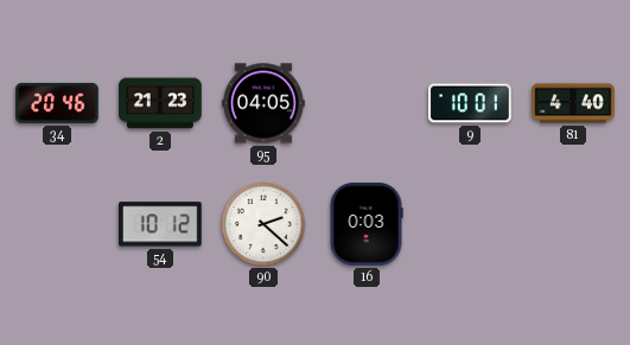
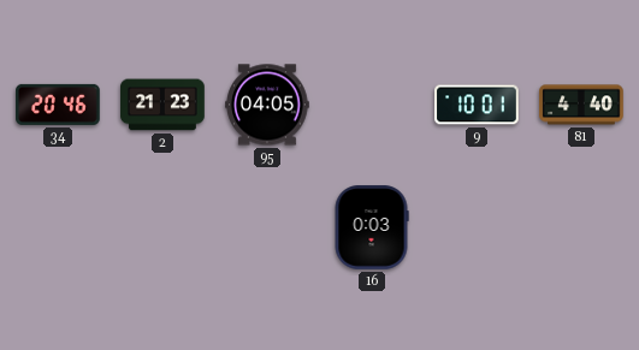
54: 10:12 -> none (161, 224)
90: 2:22 -> none (263, 224)
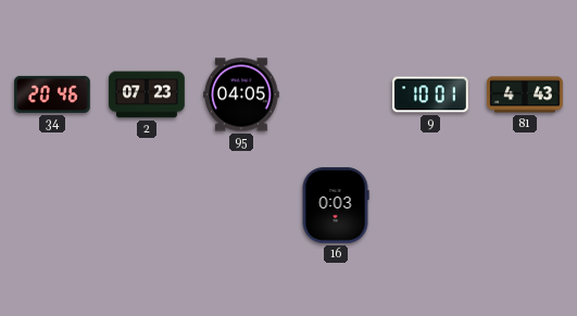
2: 21:23 -> 07:23 (147, 94)
81: 4:40 -> 4:43 (525, 94)
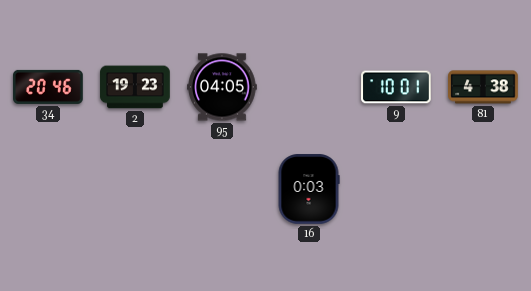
2: 07:23 -> 19:23 (135, 87)
81: 4:43 -> 4:38 (483, 87)
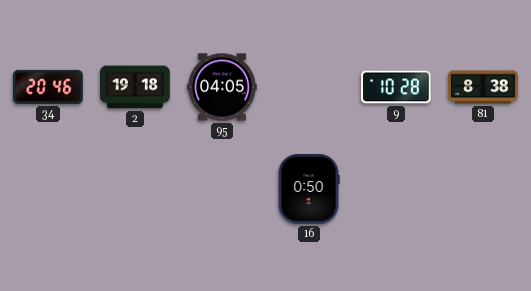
2: 19:23 -> 19:18 (135, 87)
9: 10:01 -> 10:28 (396, 87)
81: 4:38 -> 8:38 (483, 87)
16: 0:03 -> 0:50 (309, 189)
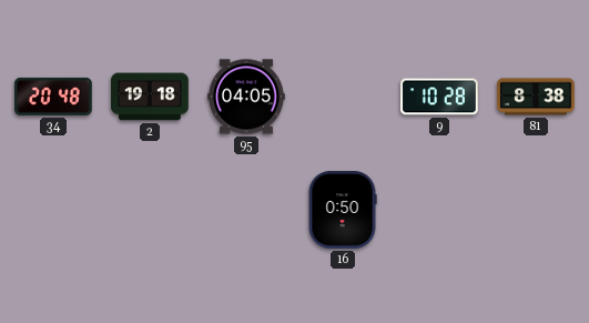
34: 20:46 -> 20:48 (53, 97)
